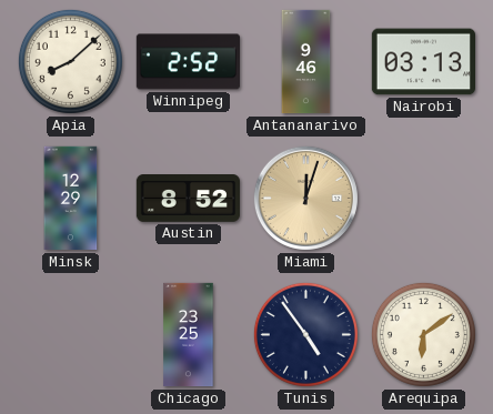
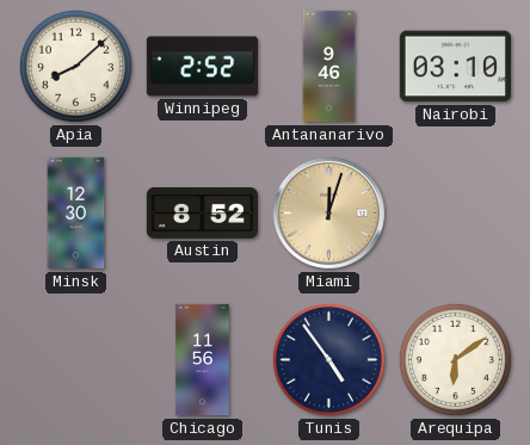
Nairobi: 03:13 -> 03:10 (455, 67)
Minsk: 12:29 -> 12:30 (76, 214)
Chicago: 23:25 -> 11:56 (203, 360)
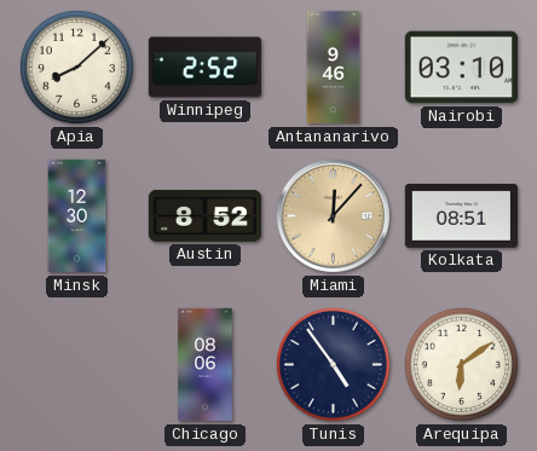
Miami: 12:03 -> 12:07 (333, 215)
Kolkata: none -> 08:51 (461, 215)
Chicago: 11:56 -> 08:06 (206, 365)
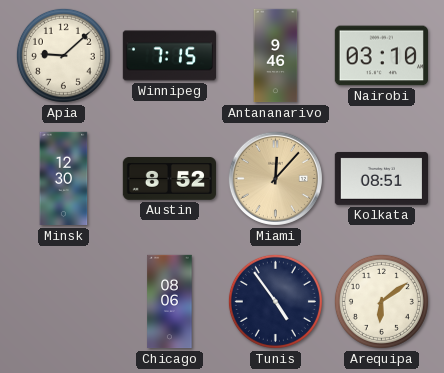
Apia: 8:08 -> 9:08 (63, 55)
Winnipeg: 2:52 -> 7:15 (169, 56)
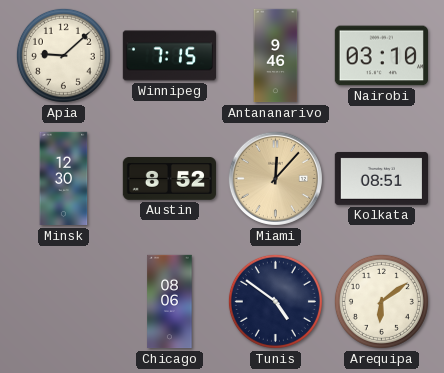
Tunis: 4:54 -> 4:51 (275, 301)
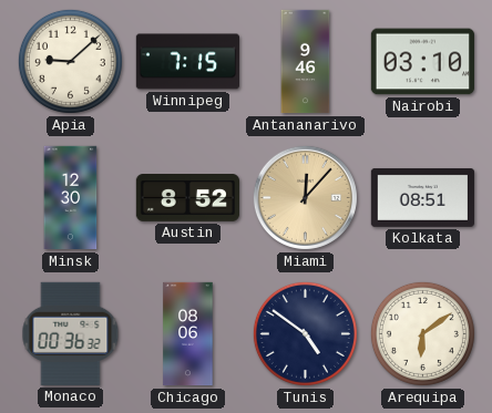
Monaco: none -> 00:36 (71, 333)
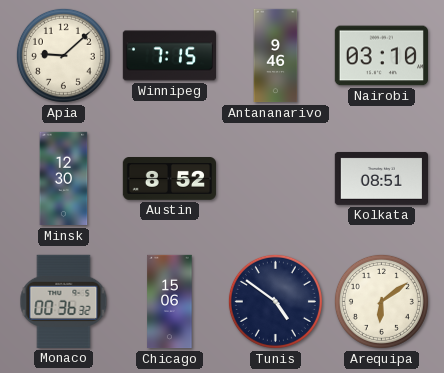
Miami: 12:07 -> none (305, 197)
Chicago: 08:06 -> 15:06 (170, 302)
